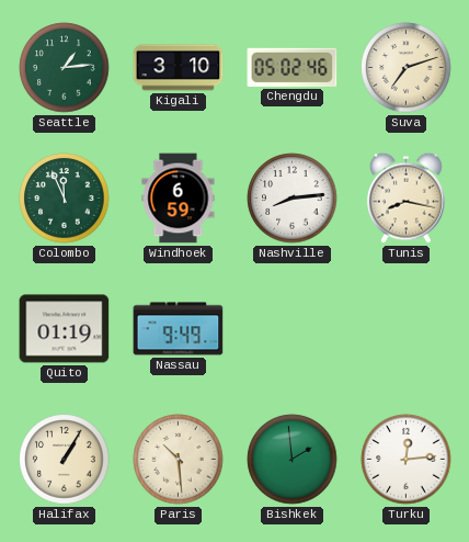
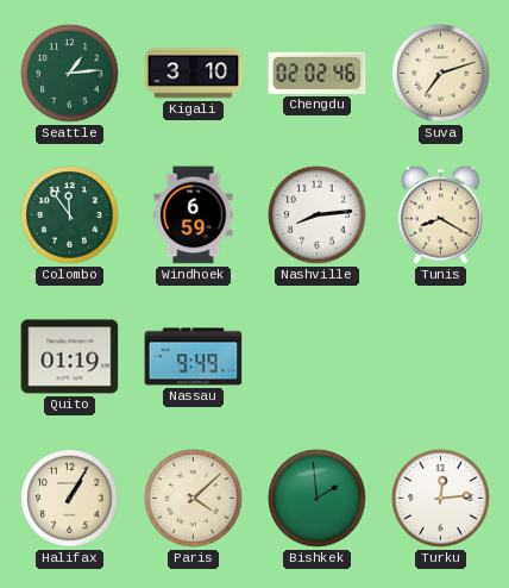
Chengdu: 05:02 -> 02:02 (318, 73)
Colombo: 11:56 -> 11:54 (70, 215)
Tunis: 8:17 -> 8:20 (440, 214)
Paris: 10:29 -> 4:08 (194, 499)
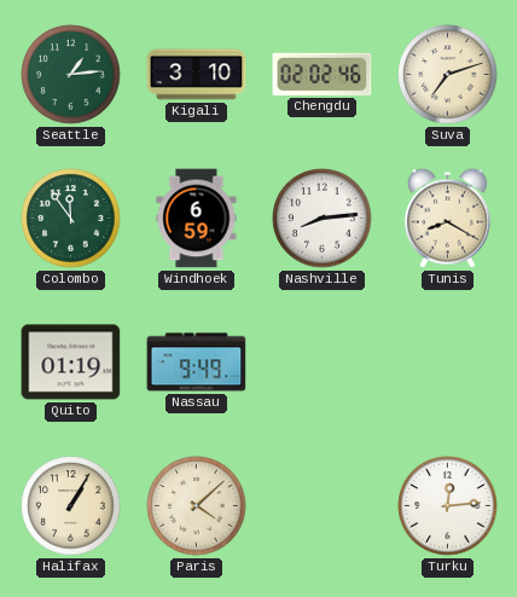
Bishkek: 1:59 -> none (318, 499)
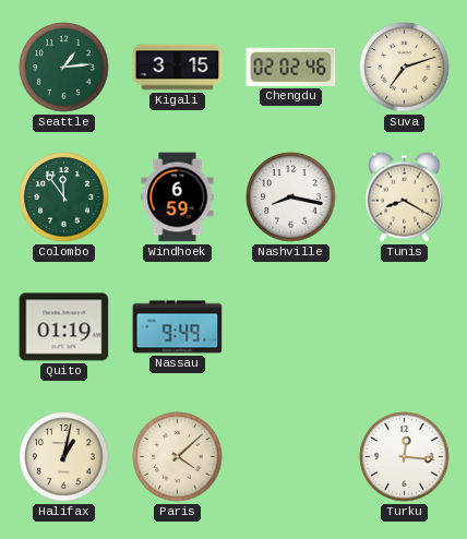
Kigali: 3:10 -> 3:15 (178, 68)
Nashville: 8:14 -> 8:17 (291, 197)
Halifax: 1:05 -> 1:02 (64, 457)
Turku: 12:14 -> 12:16 (405, 457)
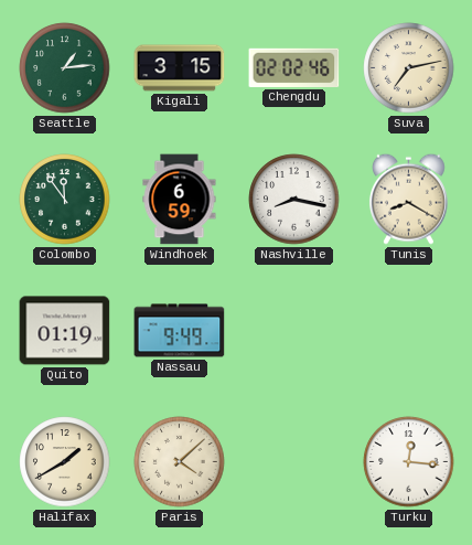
Suva: 7:12 -> 7:13 (409, 68)
Halifax: 1:02 -> 1:40 (65, 462)
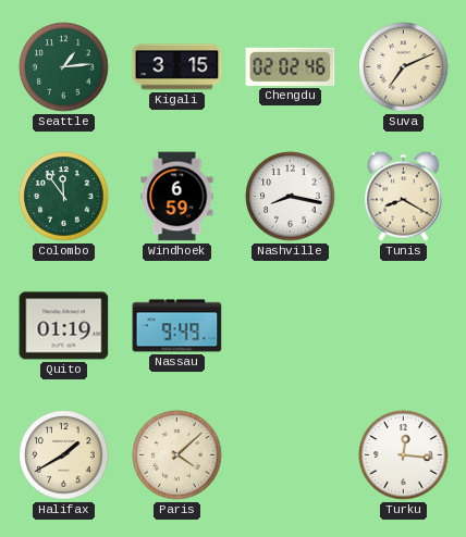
Suva: 7:13 -> 7:11 (404, 67)
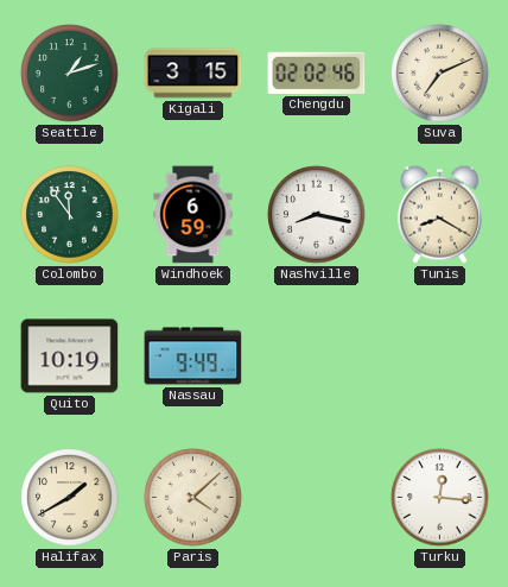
Seattle: 1:14 -> 1:12 (70, 74)
Quito: 01:19 -> 10:19 (70, 356)
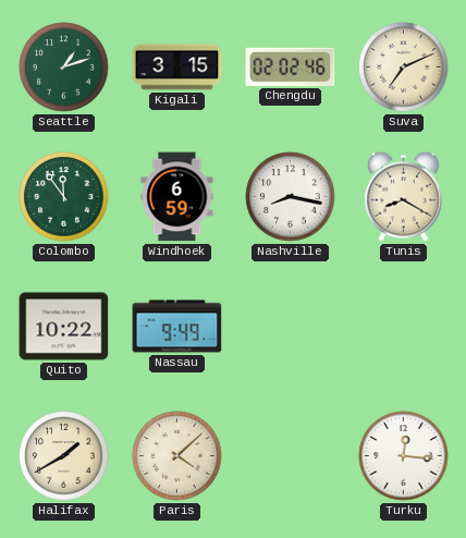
Quito: 10:19 -> 10:22 (64, 327)
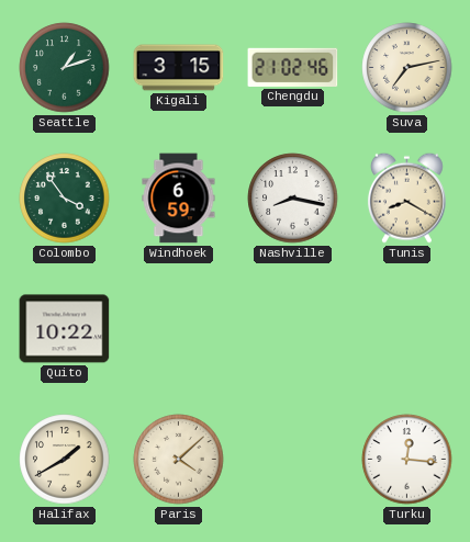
Chengdu: 02:02 -> 21:02 (293, 67)
Suva: 7:11 -> 7:13 (407, 68)
Colombo: 11:54 -> 3:54 (65, 199)
Nassau: 9:49 -> none (177, 327)
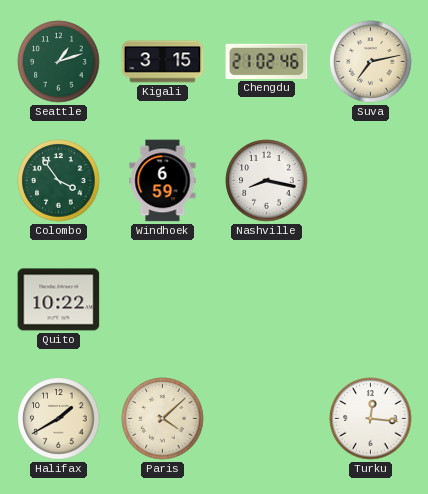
Tunis: 8:20 -> none (406, 197)
